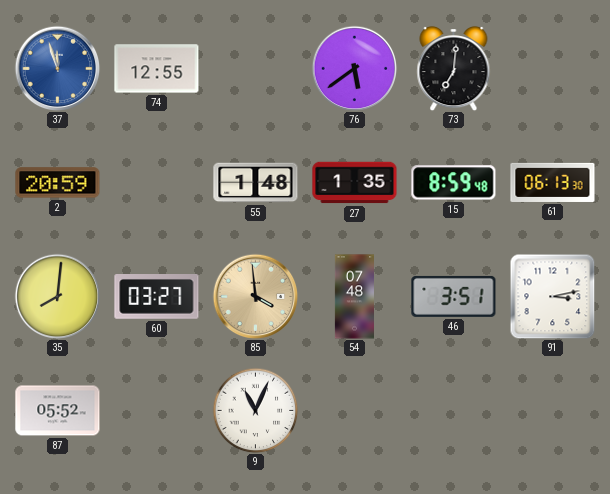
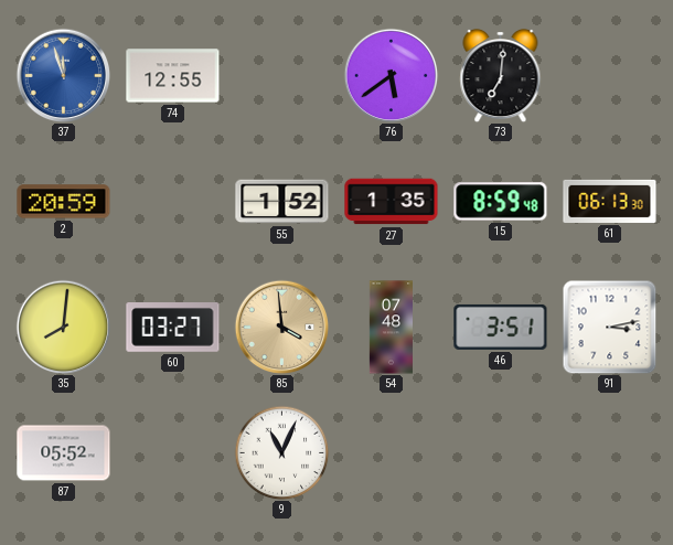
55: 1:48 -> 1:52 (282, 202)
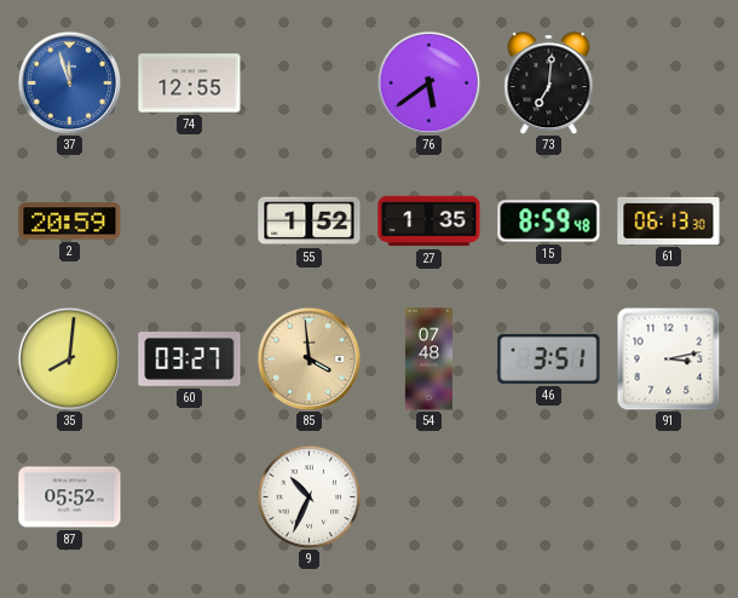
9: 11:04 -> 10:34 (309, 496)
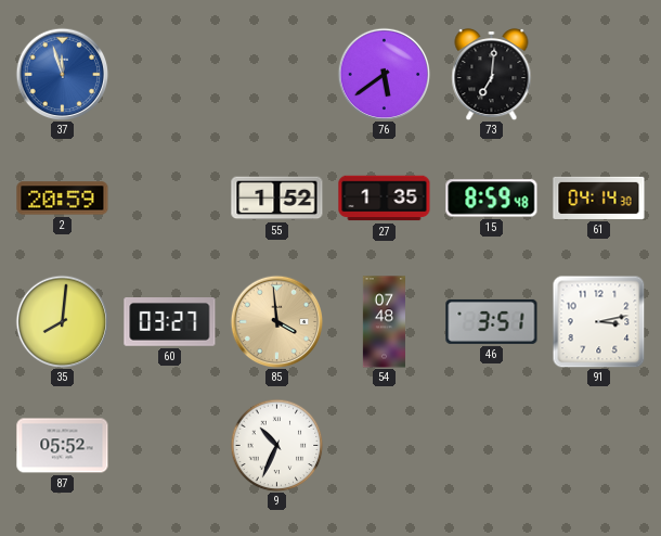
74: 12:55 -> none (190, 84)
61: 06:13 -> 04:14 (599, 197)
